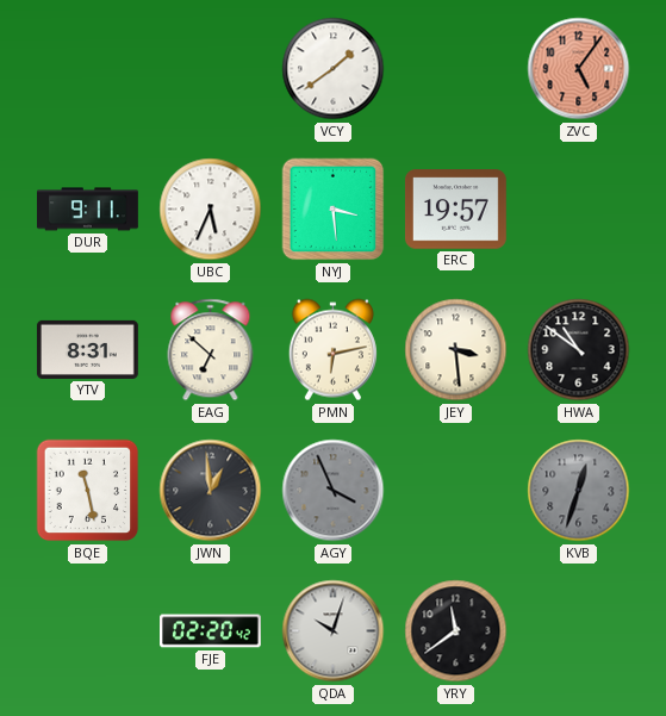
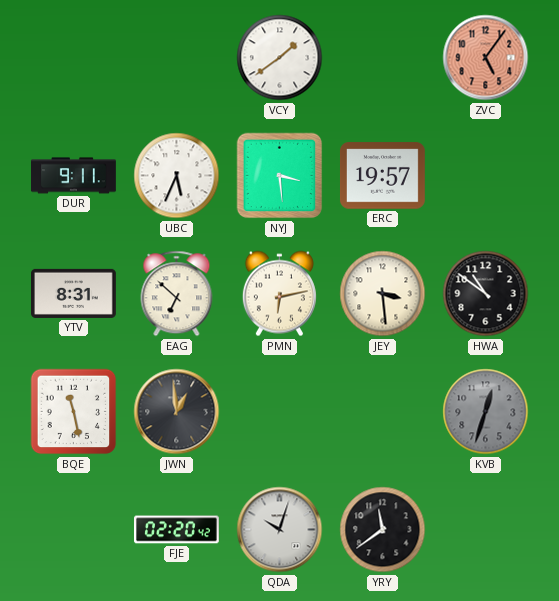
AGY: 3:56 -> none (334, 491)
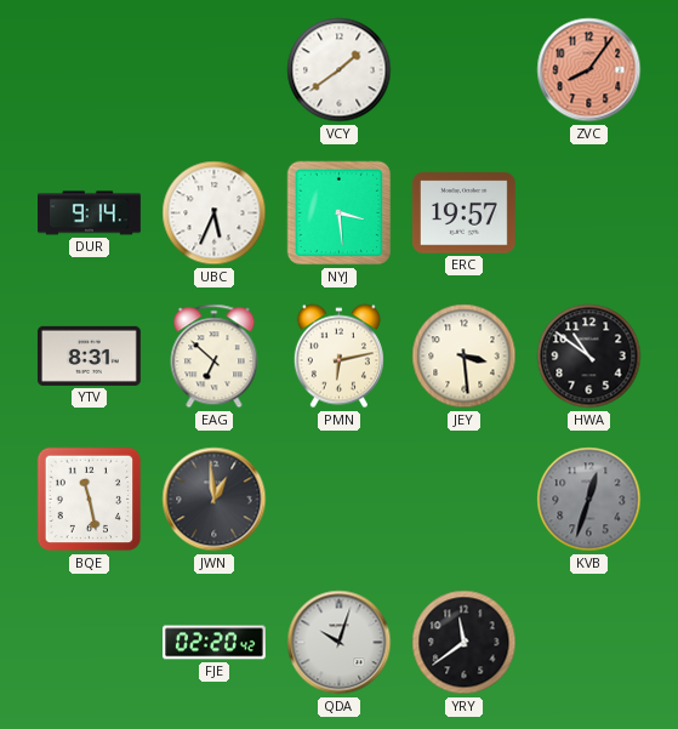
ZVC: 5:06 -> 8:06 (589, 70)
DUR: 9:11 -> 9:14 (90, 213)
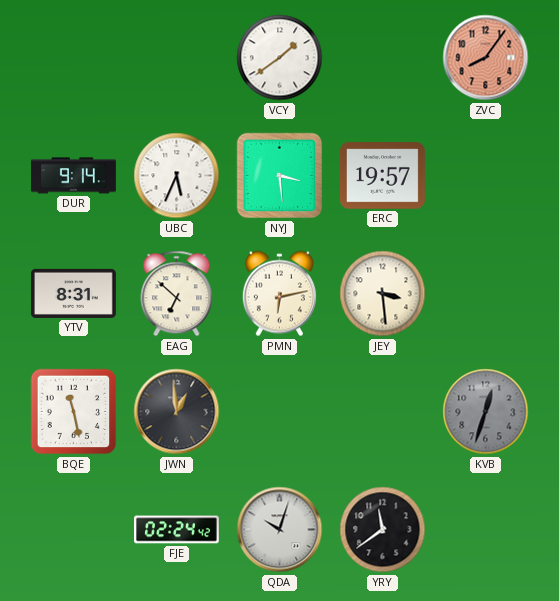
HWA: 10:51 -> none (589, 357)
FJE: 02:20 -> 02:24 (177, 530)
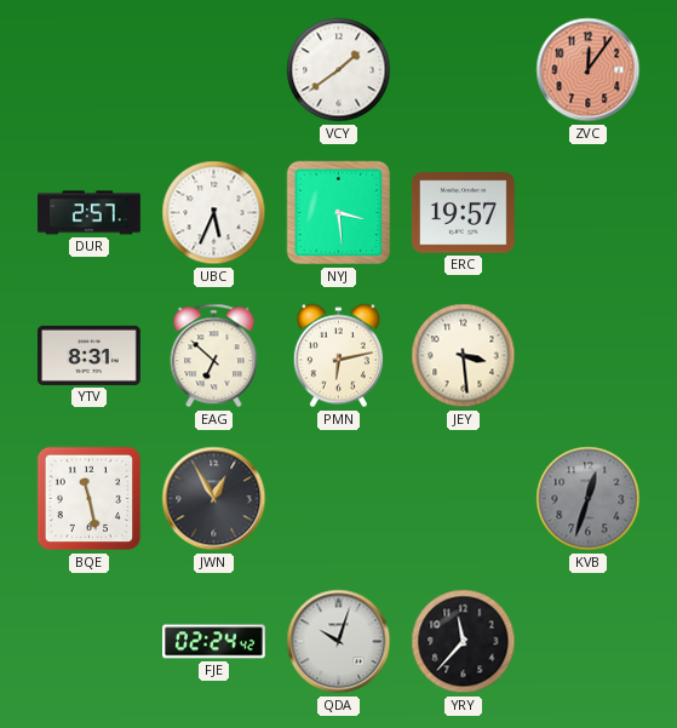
ZVC: 8:06 -> 12:06 (589, 70)
DUR: 9:14 -> 2:57 (90, 213)
JWN: 12:59 -> 12:55 (214, 499)
YRY: 11:39 -> 11:37 (464, 642)
